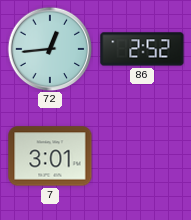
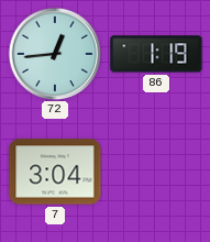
86: 2:52 -> 1:19 (156, 54)
7: 3:01 -> 3:04 (55, 172)
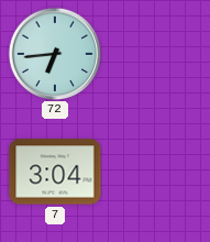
72: 12:44 -> 6:44 (55, 54)
86: 1:19 -> none (156, 54)
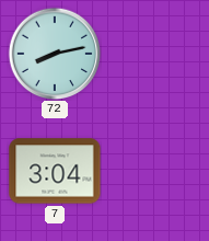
72: 6:44 -> 8:13 (55, 54)
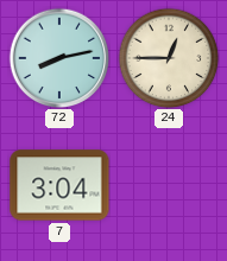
24: none -> 12:45 (169, 58)
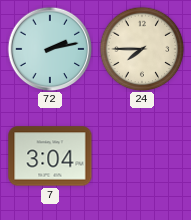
72: 8:13 -> 2:13 (50, 49)
24: 12:45 -> 7:45 (142, 49)
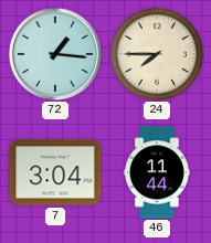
72: 2:13 -> 1:16 (55, 54)
46: none -> 11:44 (157, 172)
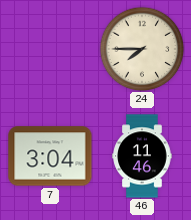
72: 1:16 -> none (55, 54)
46: 11:44 -> 11:46 (142, 156)
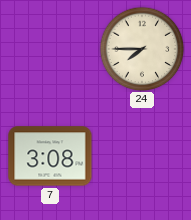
7: 3:04 -> 3:08 (50, 156)
46: 11:46 -> none (142, 156)
